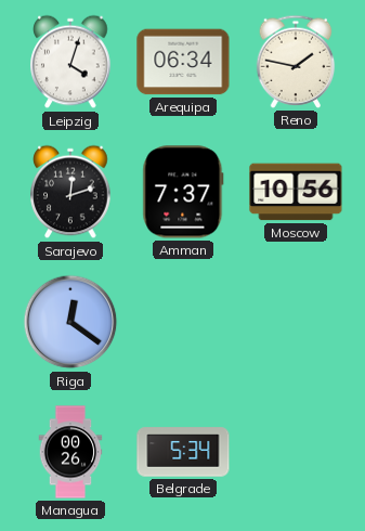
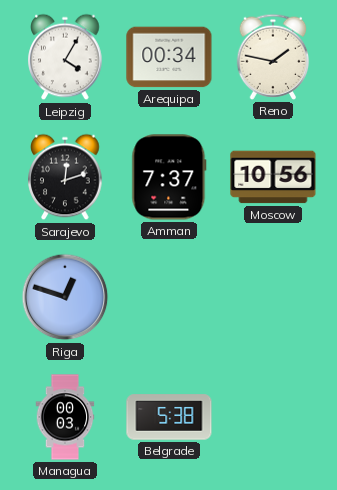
Leipzig: 4:03 -> 4:05 (65, 57)
Arequipa: 06:34 -> 00:34 (169, 57)
Riga: 12:21 -> 12:48 (65, 297)
Managua: 00:26 -> 00:03 (65, 417)
Belgrade: 5:34 -> 5:38 (169, 417)
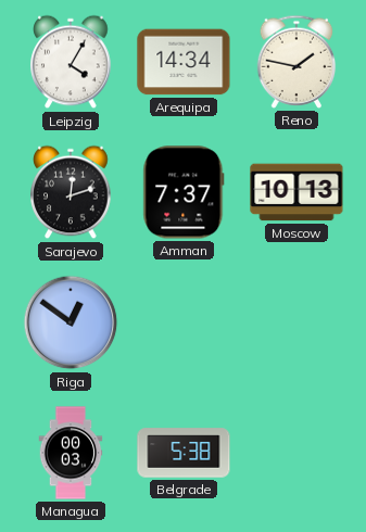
Arequipa: 00:34 -> 14:34 (184, 62)
Moscow: 10:56 -> 10:13 (296, 192)
Riga: 12:48 -> 12:51 (71, 322)
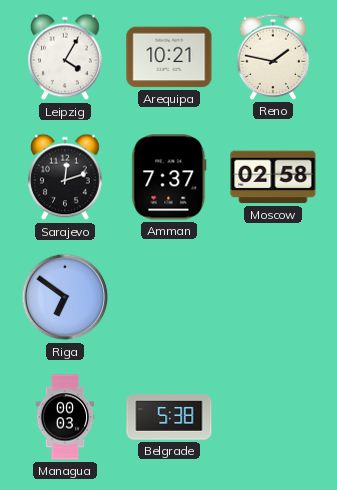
Arequipa: 14:34 -> 10:21 (169, 57)
Moscow: 10:13 -> 02:58 (273, 177)
Riga: 12:51 -> 6:51 (65, 297)
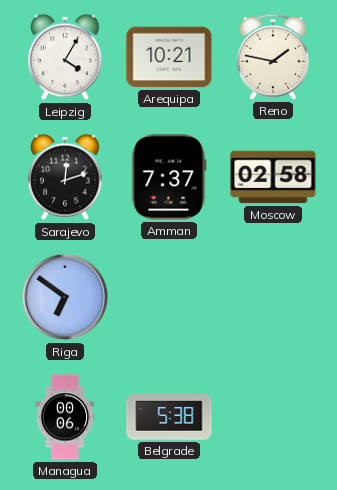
Managua: 00:03 -> 00:06 (65, 417)
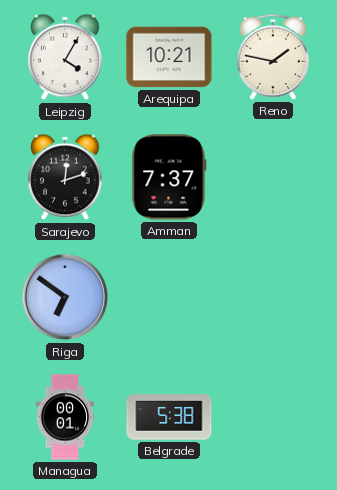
Moscow: 02:58 -> none (273, 177)
Managua: 00:06 -> 00:01 (65, 417)
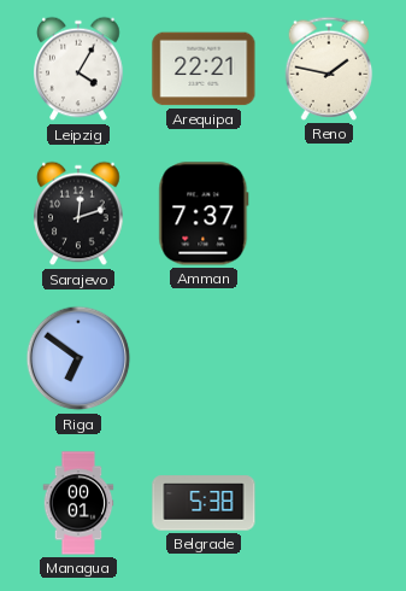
Arequipa: 10:21 -> 22:21 (204, 69)
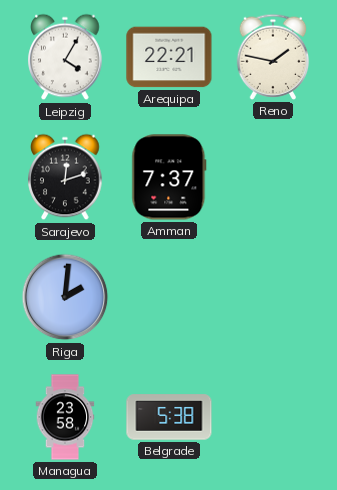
Riga: 6:51 -> 2:01 (65, 297)
Managua: 00:01 -> 23:58 (65, 417)
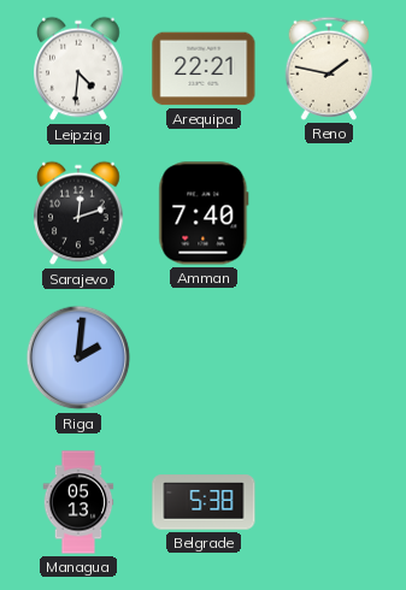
Leipzig: 4:05 -> 4:31 (78, 69)
Amman: 7:37 -> 7:40 (204, 213)
Managua: 23:58 -> 05:13 (78, 502)
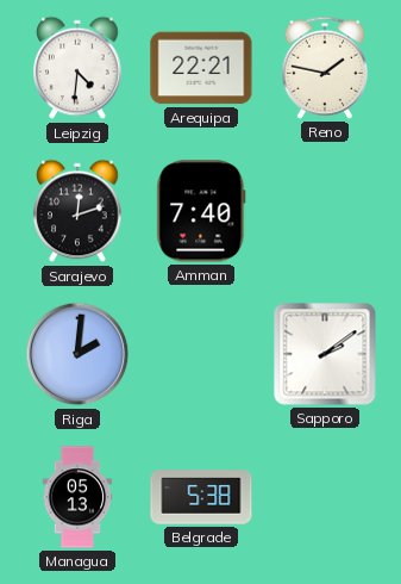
Sapporo: none -> 2:09 (325, 354)
